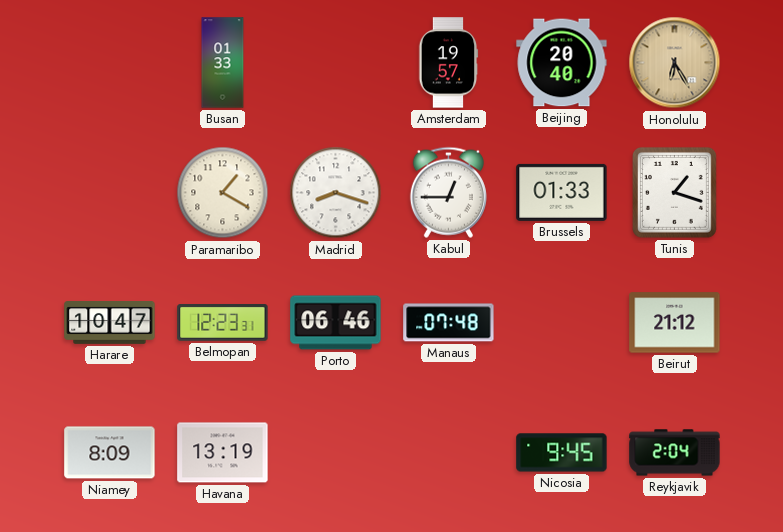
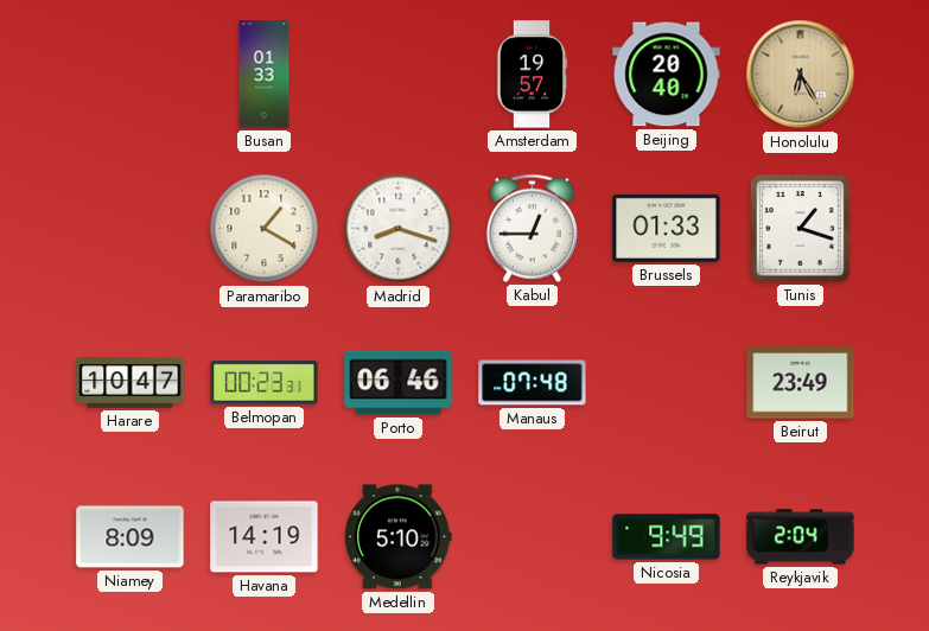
Belmopan: 12:23 -> 00:23 (265, 383)
Beirut: 21:12 -> 23:49 (801, 383)
Havana: 13:19 -> 14:19 (265, 537)
Medellin: none -> 5:10 (397, 537)
Nicosia: 9:45 -> 9:49 (667, 537)
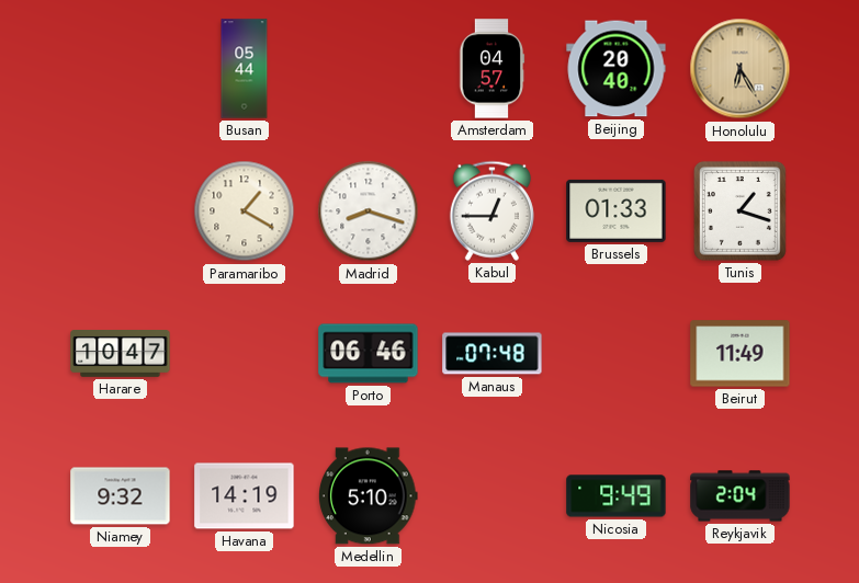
Busan: 01:33 -> 05:44 (245, 69)
Amsterdam: 19:57 -> 04:57 (491, 69)
Belmopan: 00:23 -> none (265, 383)
Beirut: 23:49 -> 11:49 (741, 354)
Niamey: 8:09 -> 9:32 (121, 496)
